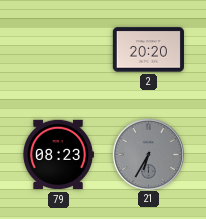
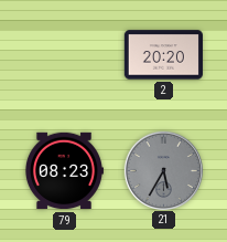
21: 6:35 -> 5:35 (163, 170)
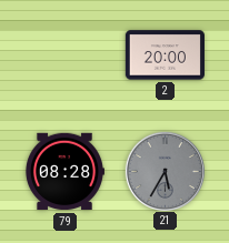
2: 20:20 -> 20:00 (165, 55)
79: 08:23 -> 08:28 (64, 172)
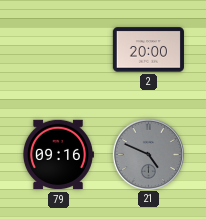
79: 08:28 -> 09:16 (58, 155)
21: 5:35 -> 4:49 (148, 154)
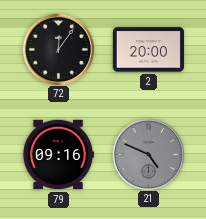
72: none -> 12:06 (58, 49)
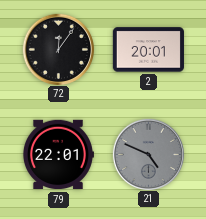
2: 20:00 -> 20:01 (148, 50)
79: 09:16 -> 22:01 (58, 155)
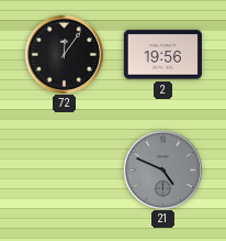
2: 20:01 -> 19:56 (162, 55)
79: 22:01 -> none (58, 155)
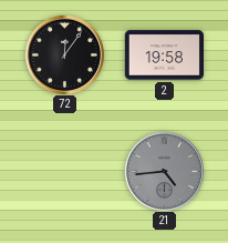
2: 19:56 -> 19:58 (164, 55)
21: 4:49 -> 4:44 (164, 171)
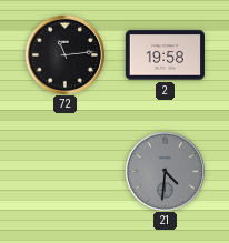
72: 12:06 -> 11:14 (64, 54)
21: 4:44 -> 4:31 (165, 171)
